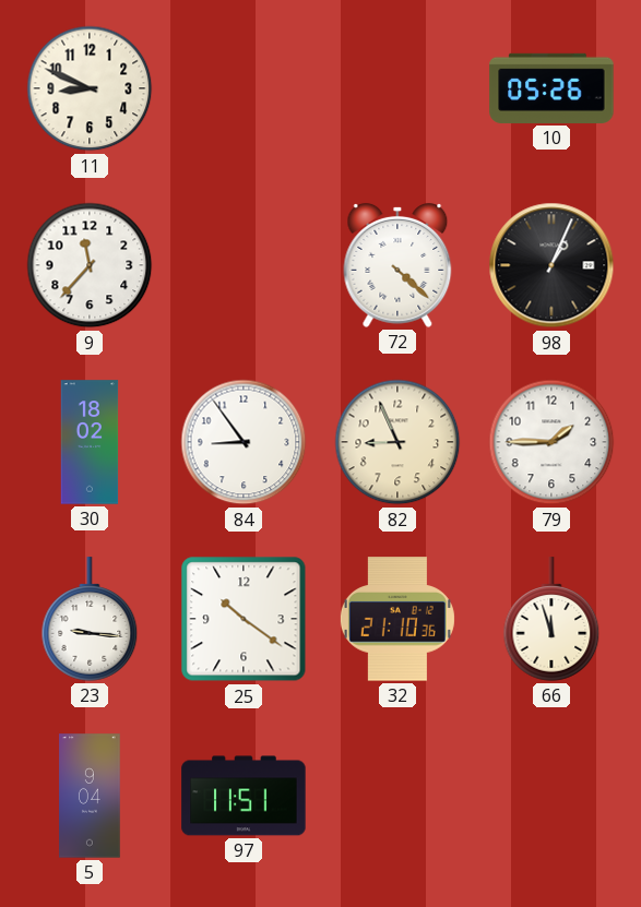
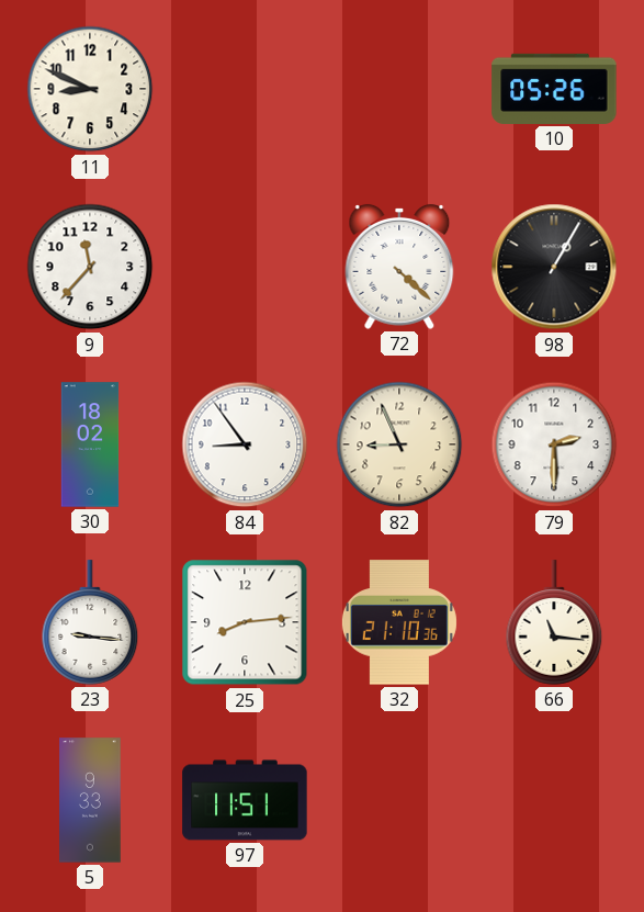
98: 1:04 -> 1:05 (554, 267)
79: 1:45 -> 2:30 (554, 444)
25: 10:21 -> 8:14 (245, 622)
66: 11:57 -> 11:16 (554, 622)
5: 9:04 -> 9:33 (90, 800)
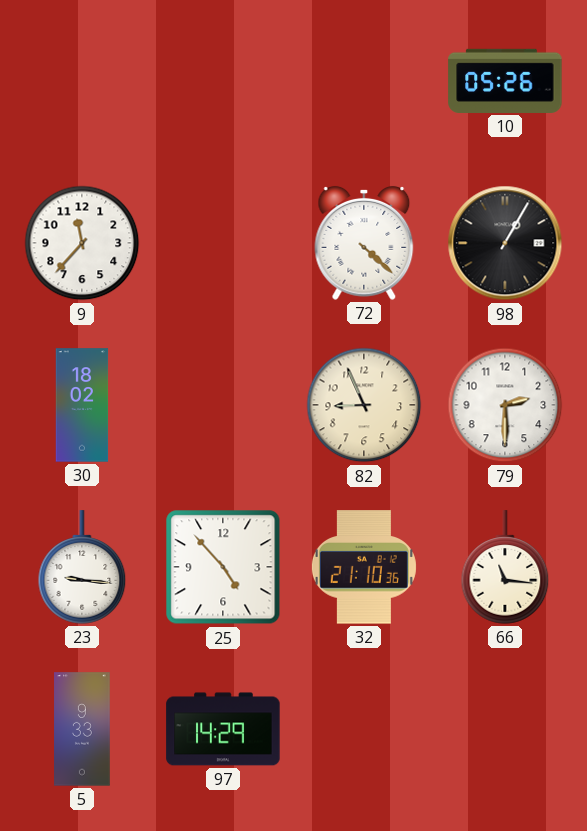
11: 8:49 -> none (90, 89)
84: 8:54 -> none (245, 444)
25: 8:14 -> 4:53 (223, 567)
97: 11:51 -> 14:29 (223, 729)
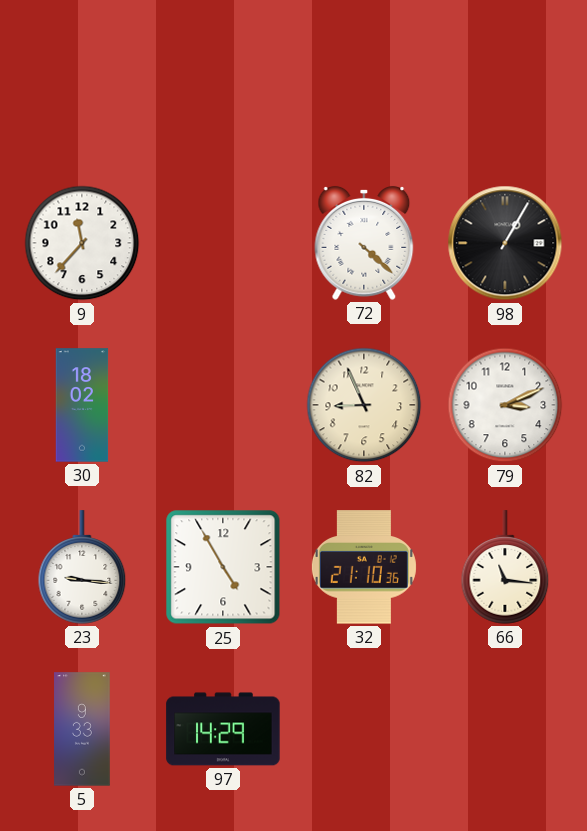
10: 05:26 -> none (505, 81)
79: 2:30 -> 3:11 (505, 405)
25: 4:53 -> 4:55 (223, 567)
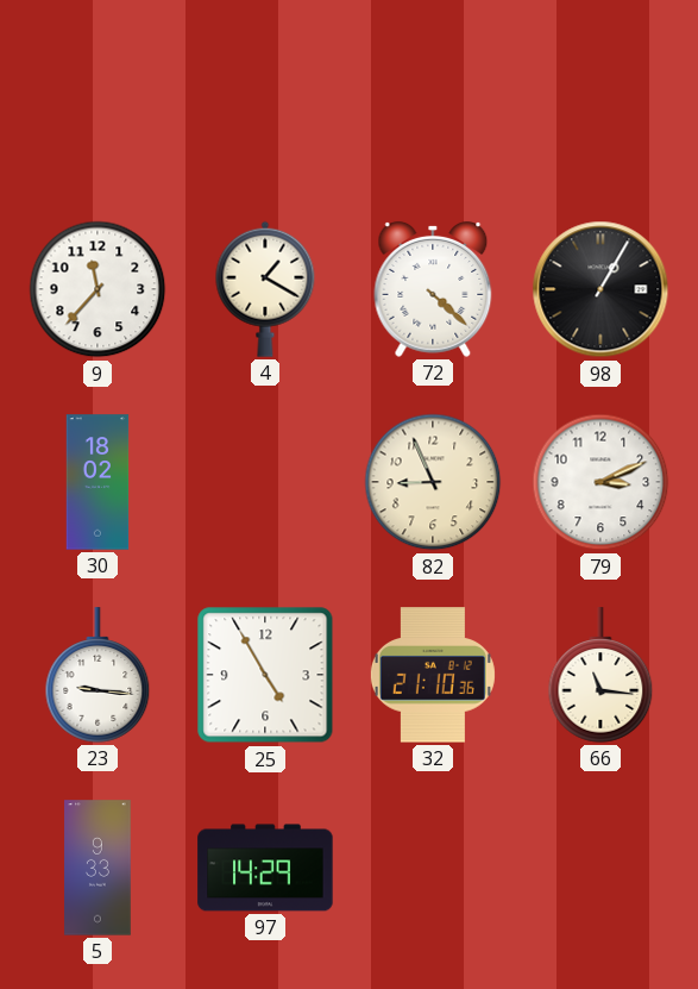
4: none -> 1:20 (265, 289)
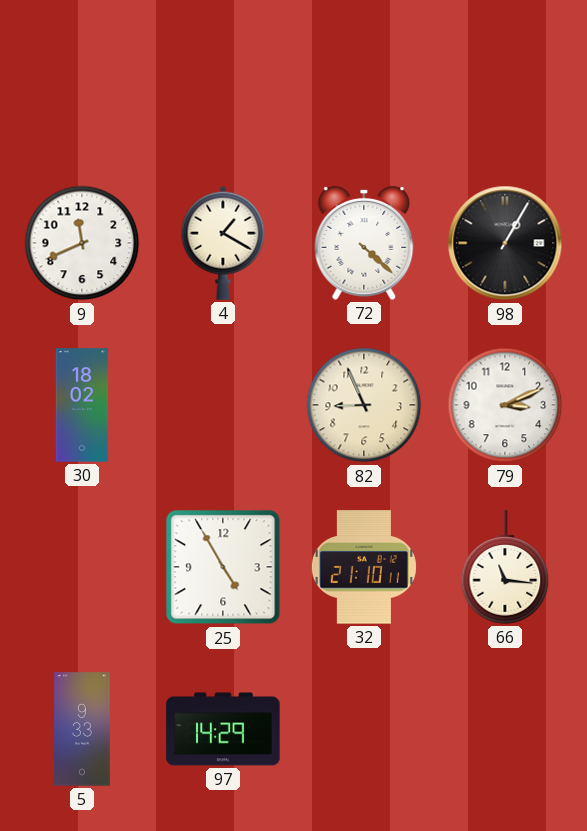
9: 11:37 -> 11:41 (82, 243)
23: 9:16 -> none (98, 675)
32: 21:10:36 -> 21:10:11 (364, 567)
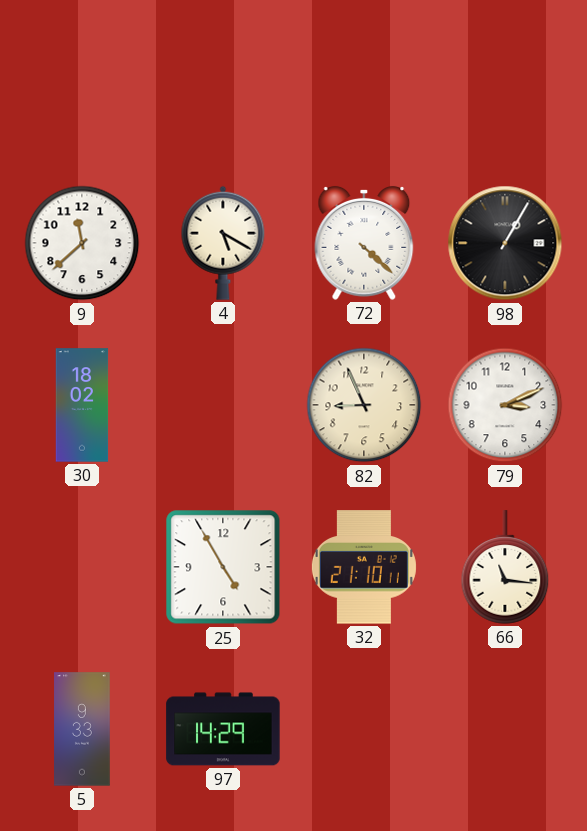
9: 11:41 -> 11:38 (82, 243)
4: 1:20 -> 5:20 (223, 243)
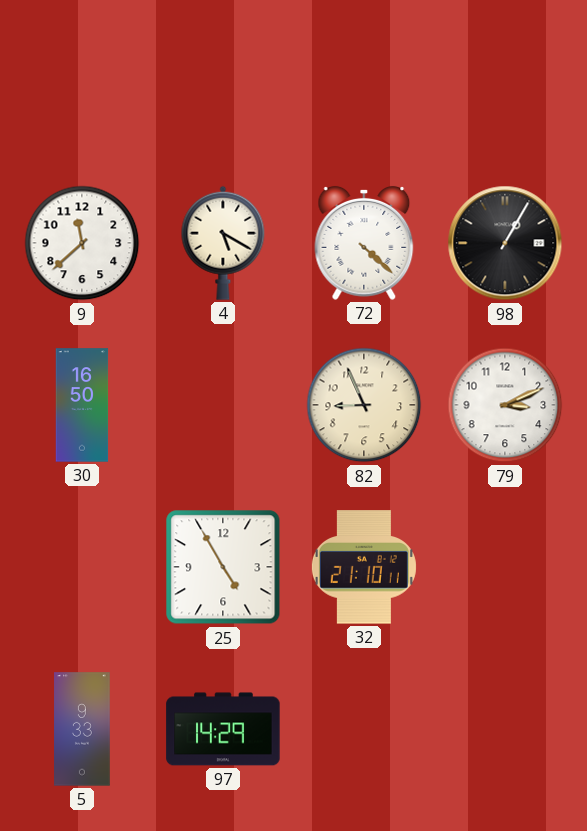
30: 18:02 -> 16:50 (82, 405)
66: 11:16 -> none (505, 567)
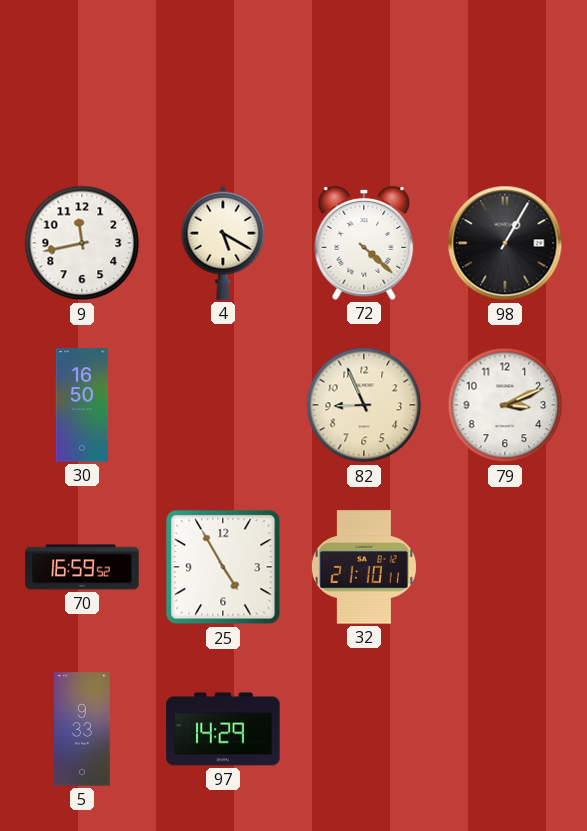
9: 11:38 -> 11:43 (82, 243)
70: none -> 16:59 (82, 567)
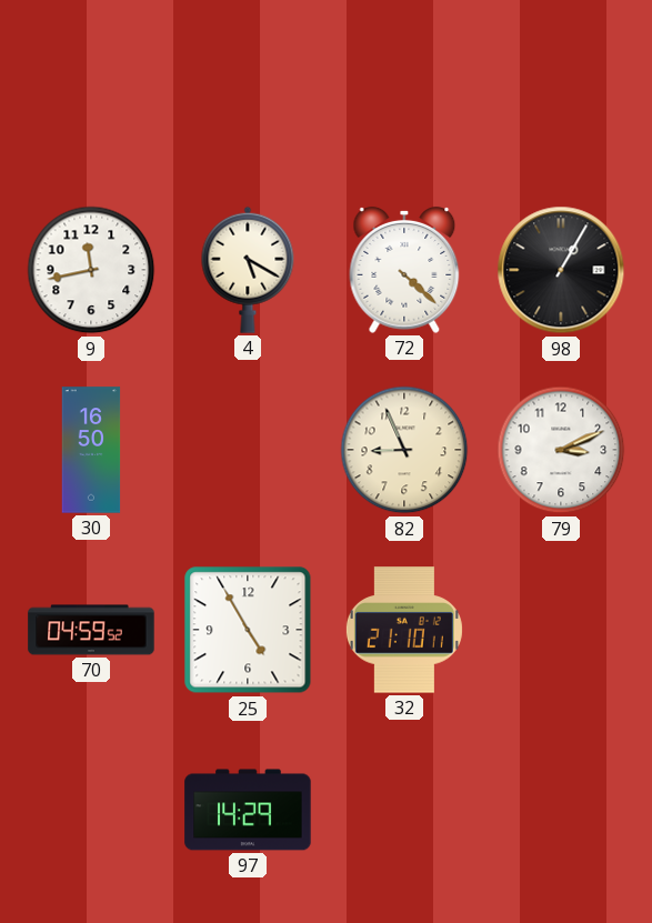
70: 16:59 -> 04:59 (91, 630)
5: 9:33 -> none (82, 729)
